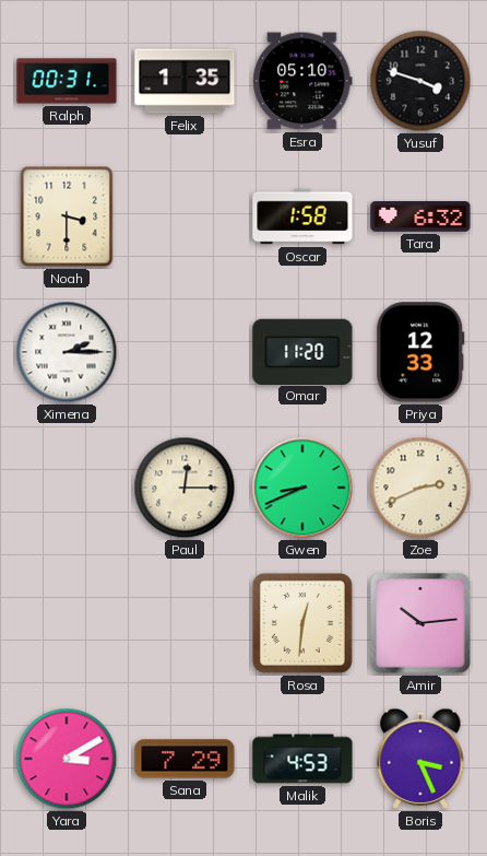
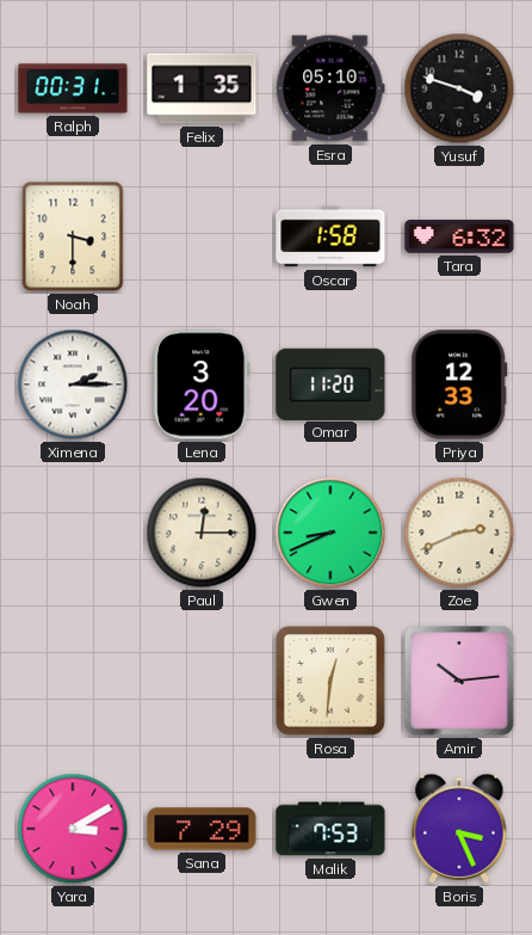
Lena: none -> 3:20 (202, 385)
Malik: 4:53 -> 7:53 (330, 829)
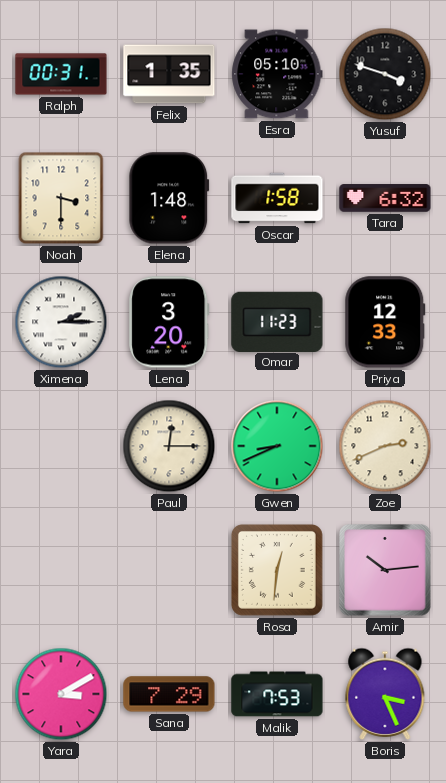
Elena: none -> 1:48 (169, 198)
Omar: 11:20 -> 11:23 (277, 321)
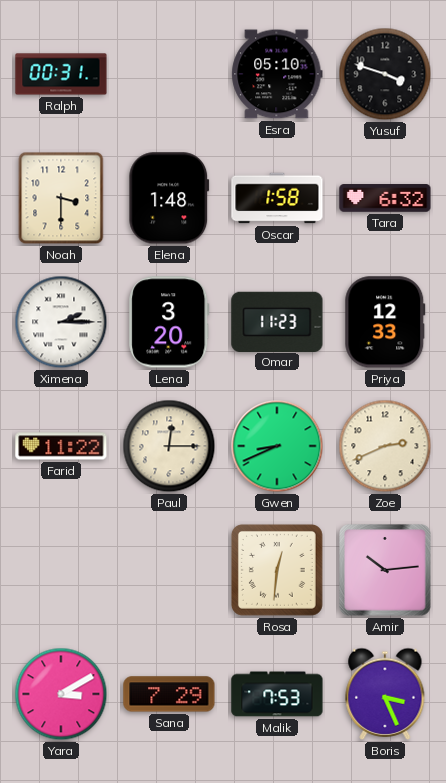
Felix: 1:35 -> none (169, 74)
Farid: none -> 11:22 (61, 446)
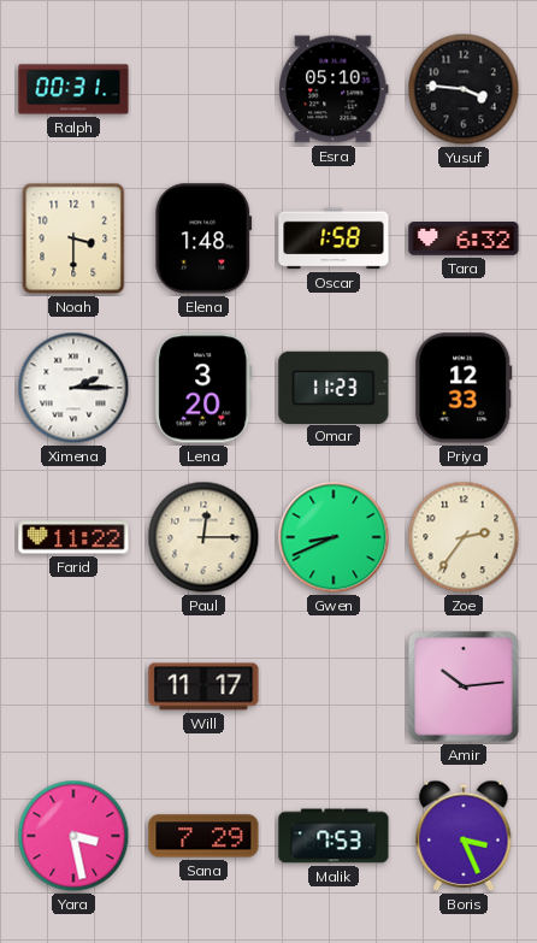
Yusuf: 3:48 -> 3:46 (464, 89)
Zoe: 2:41 -> 2:36 (464, 537)
Will: none -> 11:17 (203, 686)
Rosa: 12:31 -> none (277, 570)
Yara: 3:10 -> 3:28 (73, 836)
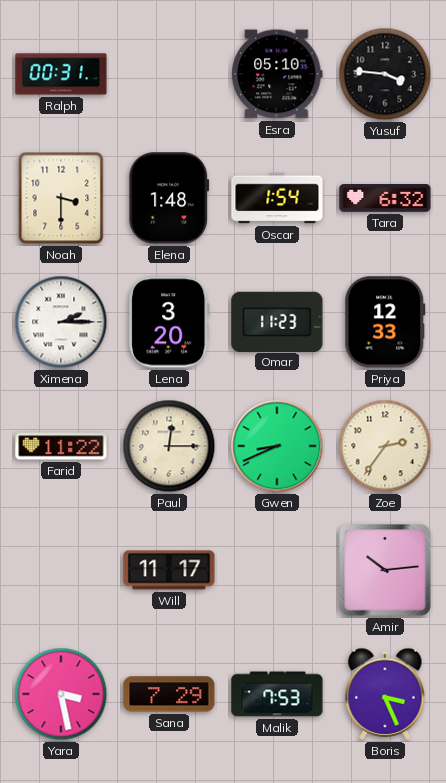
Oscar: 1:58 -> 1:54 (277, 198)
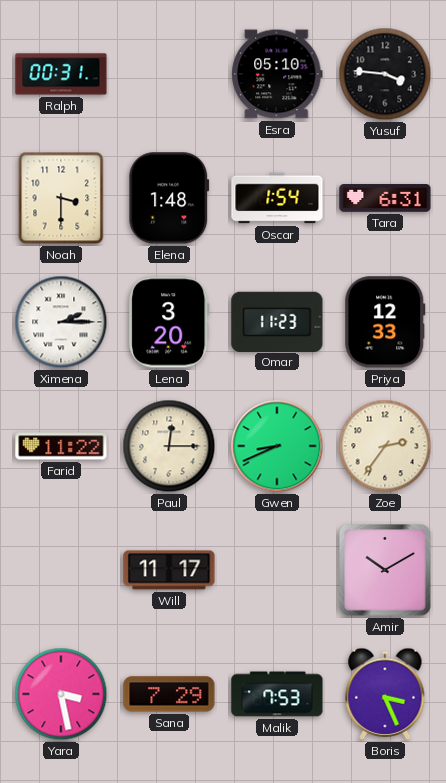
Tara: 6:32 -> 6:31 (385, 198)
Amir: 10:14 -> 10:10 (385, 570)
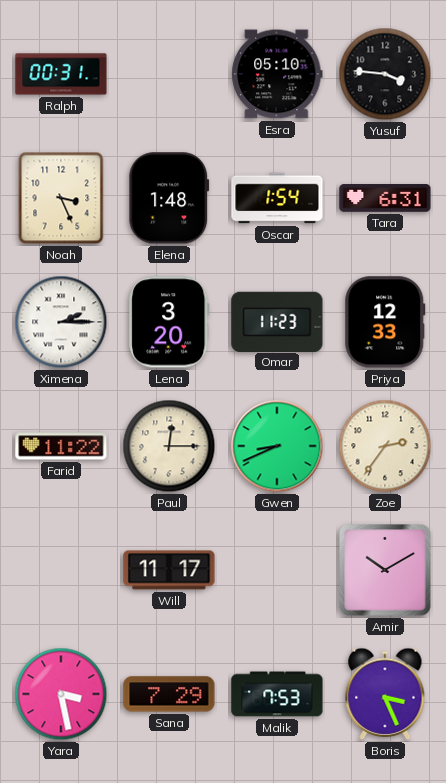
Noah: 3:30 -> 3:26 (61, 198)
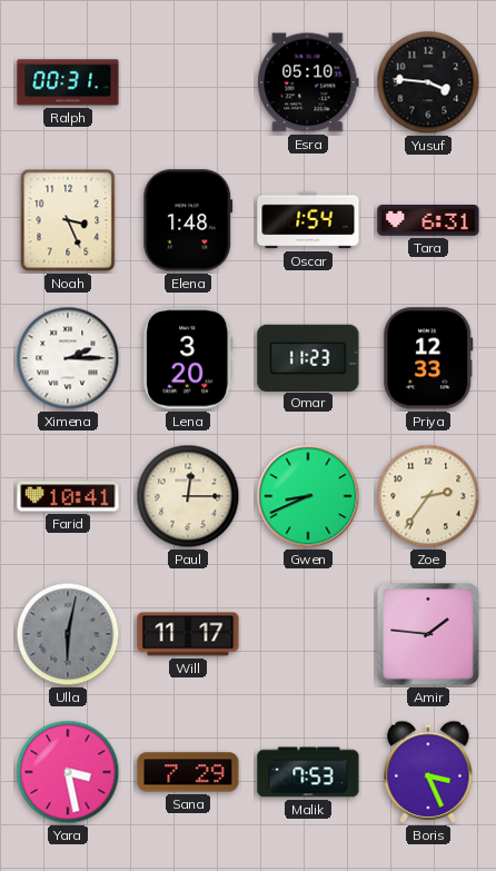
Farid: 11:22 -> 10:41 (68, 496)
Ulla: none -> 6:02 (68, 634)
Amir: 10:10 -> 1:46 (428, 634)
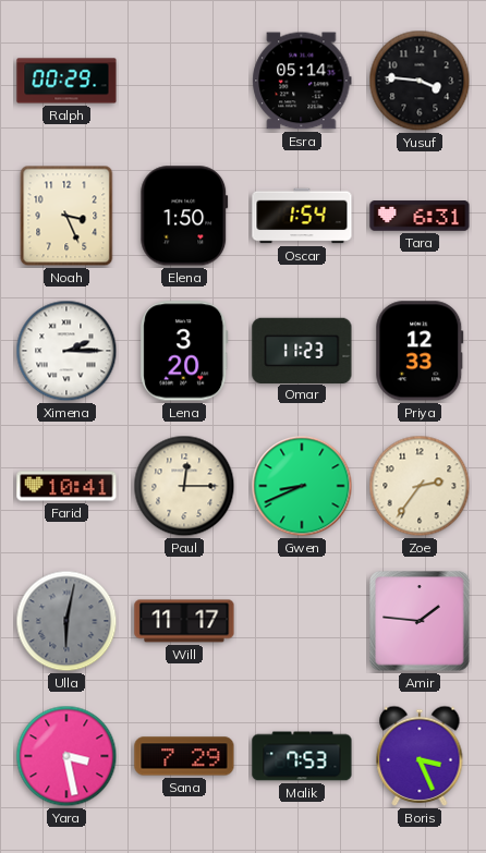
Ralph: 00:31 -> 00:29 (66, 81)
Esra: 05:10 -> 05:14 (302, 81)
Elena: 1:48 -> 1:50 (184, 216)
